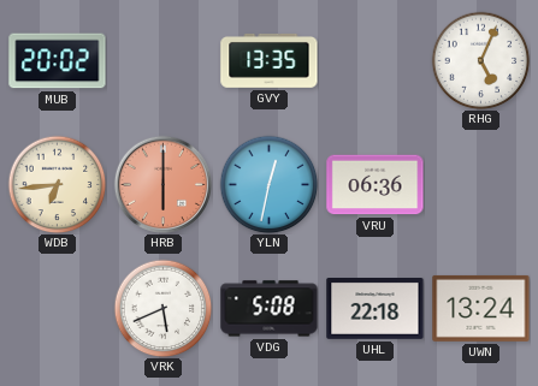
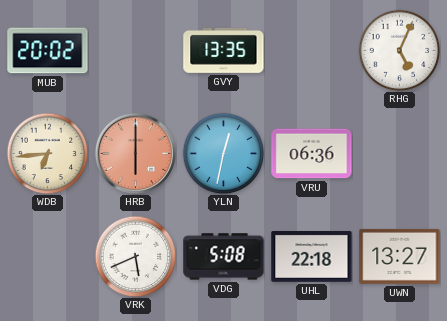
UWN: 13:24 -> 13:27 (400, 256)
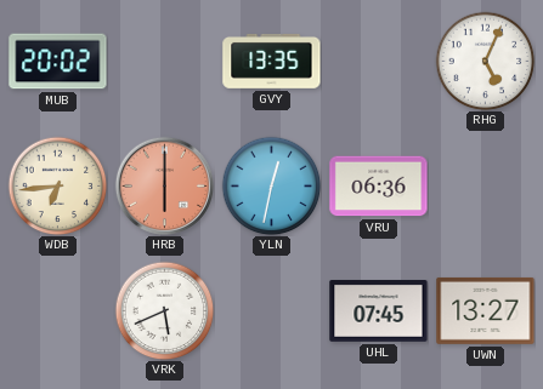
VDG: 5:08 -> none (224, 257)
UHL: 22:18 -> 07:45 (379, 311)
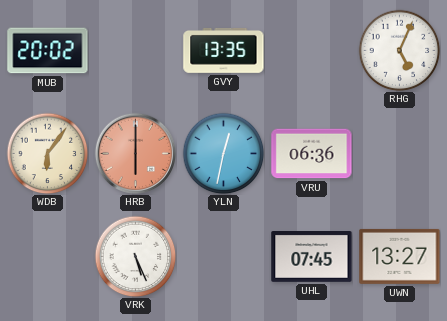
WDB: 6:44 -> 6:06 (47, 153)
VRK: 5:41 -> 5:26 (135, 256)
